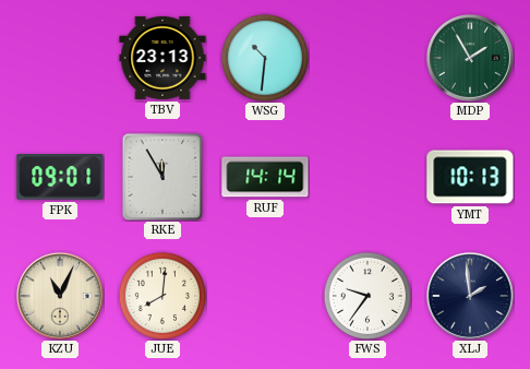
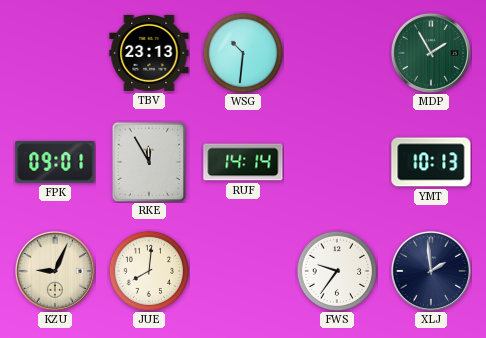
KZU: 11:04 -> 9:04 (55, 271)
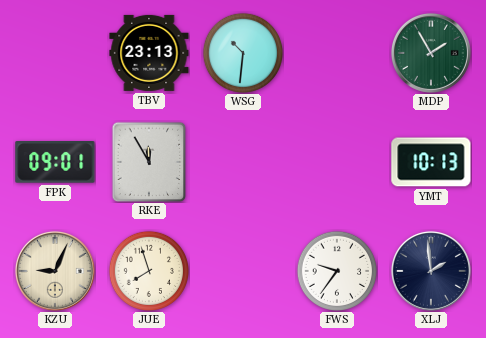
RUF: 14:14 -> none (243, 162)
JUE: 8:01 -> 7:57 (148, 270)
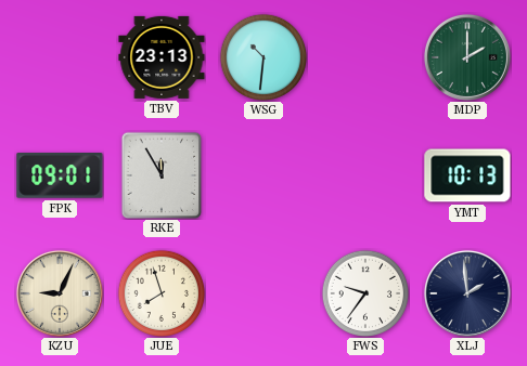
MDP: 1:55 -> 2:00 (467, 57)
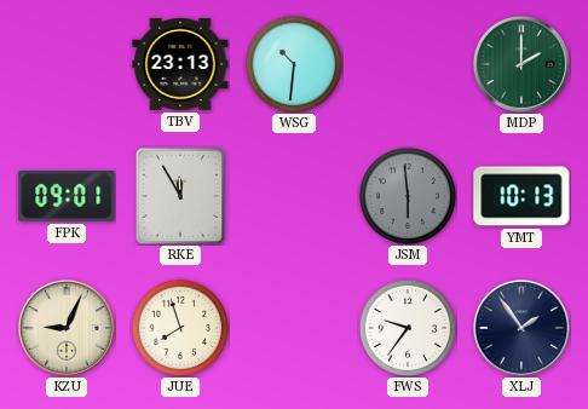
JSM: none -> 5:59 (407, 195)
XLJ: 1:59 -> 1:54 (521, 328)
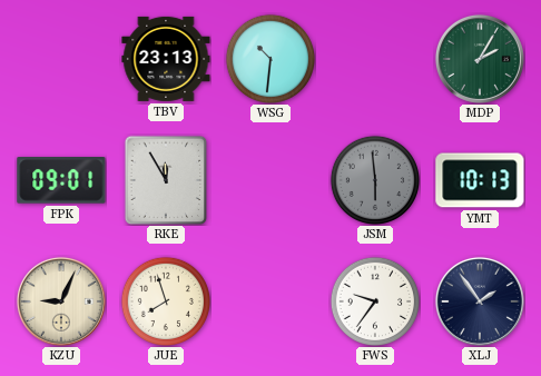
MDP: 2:00 -> 2:05 (480, 59)
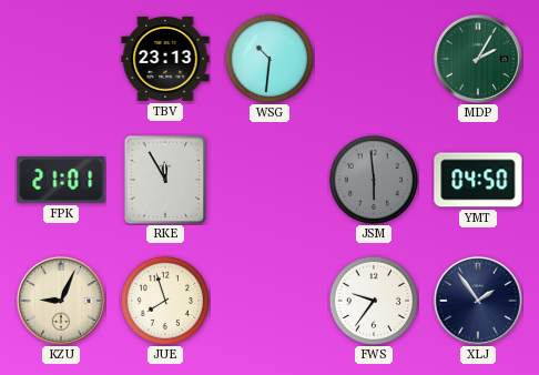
FPK: 09:01 -> 21:01 (61, 181)
YMT: 10:13 -> 04:50 (478, 180)
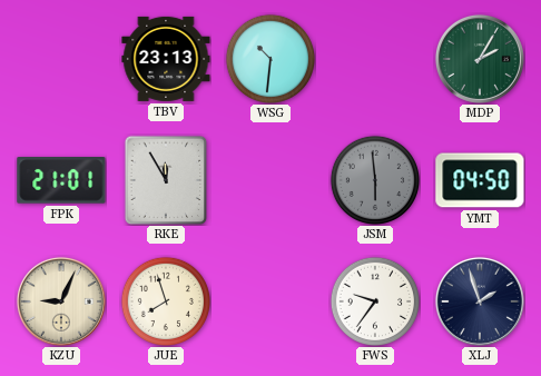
XLJ: 1:54 -> 1:57 (480, 301)
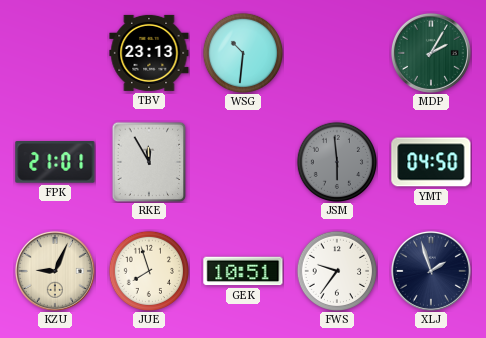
GEK: none -> 10:51 (243, 271)
